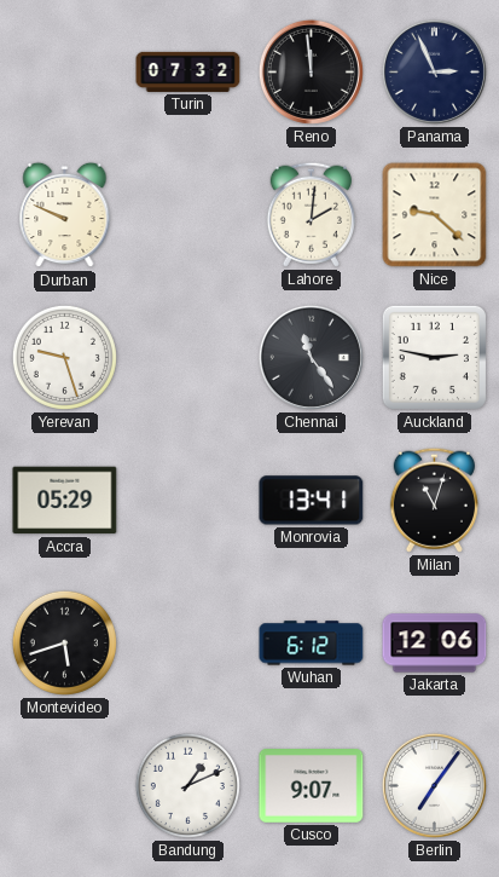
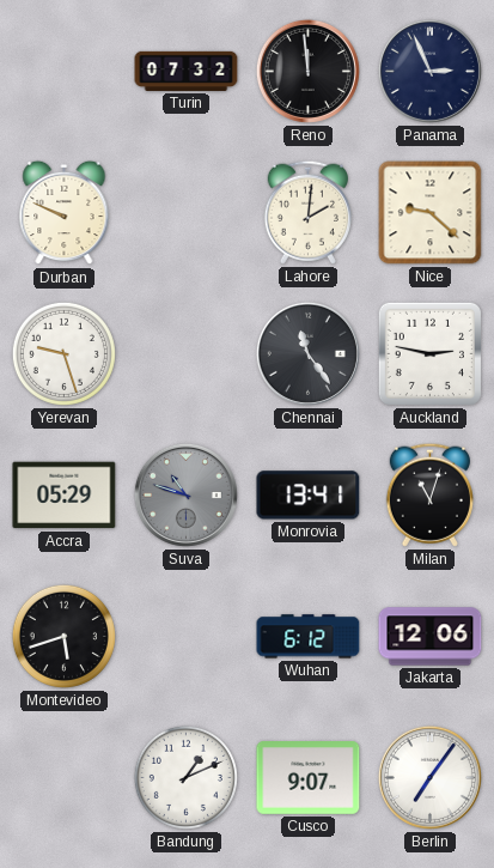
Suva: none -> 10:48 (185, 494)
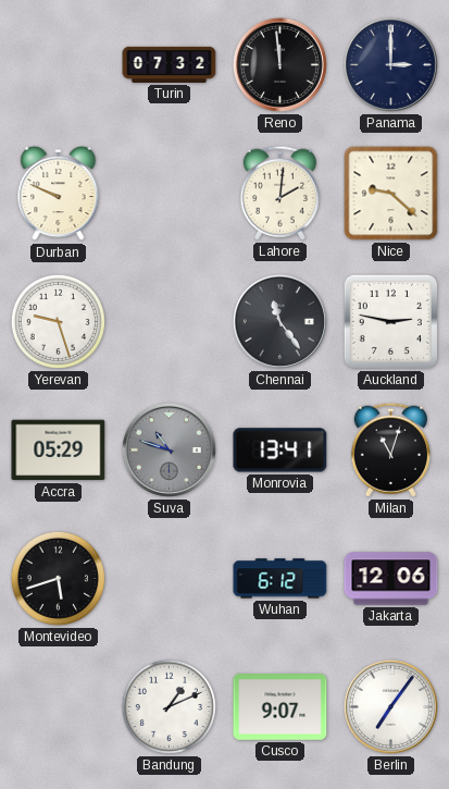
Panama: 2:56 -> 3:00 (390, 64)
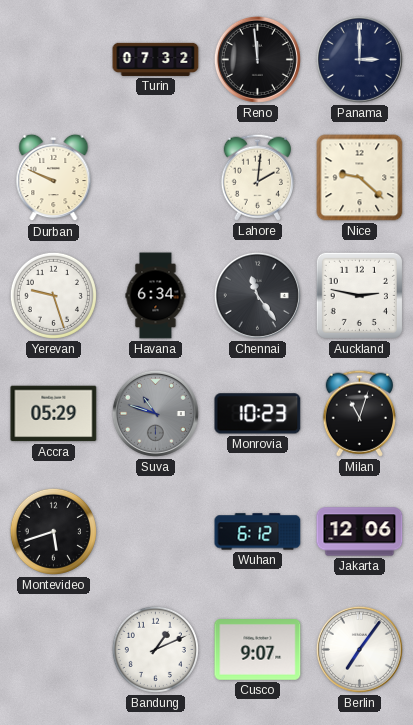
Havana: none -> 6:34 (156, 296)
Monrovia: 13:41 -> 10:23 (258, 414)
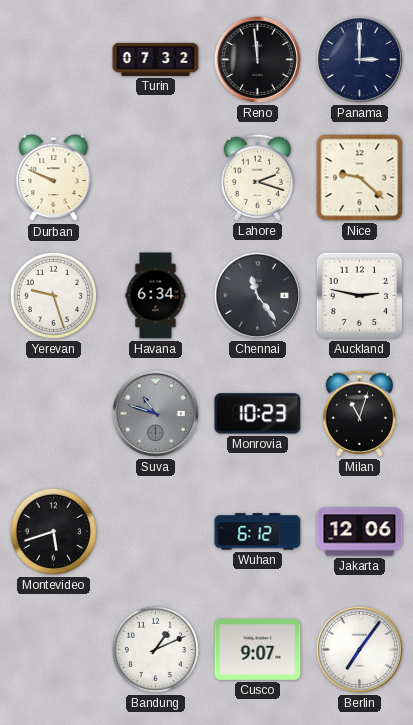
Lahore: 2:01 -> 2:18 (257, 177)
Accra: 05:29 -> none (54, 414)
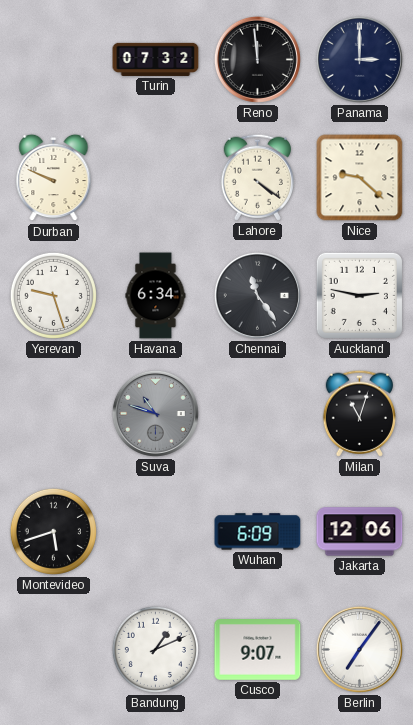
Lahore: 2:18 -> 4:21 (257, 177)
Monrovia: 10:23 -> none (258, 414)
Wuhan: 6:12 -> 6:09 (258, 532)
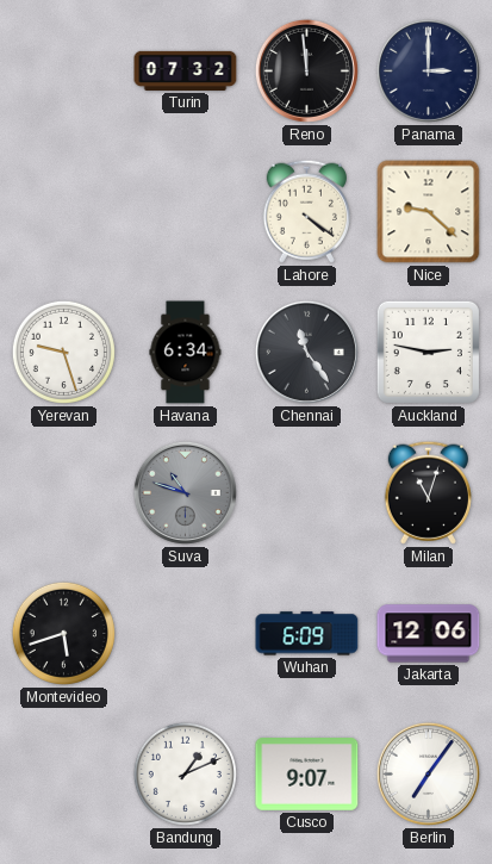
Durban: 9:49 -> none (54, 178)
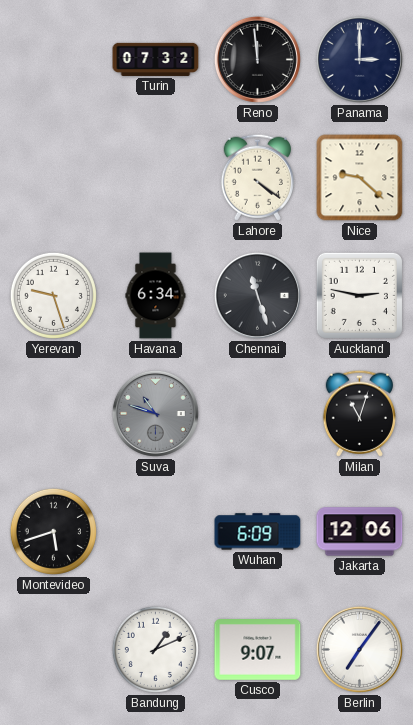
Chennai: 11:24 -> 11:27 (257, 295)
